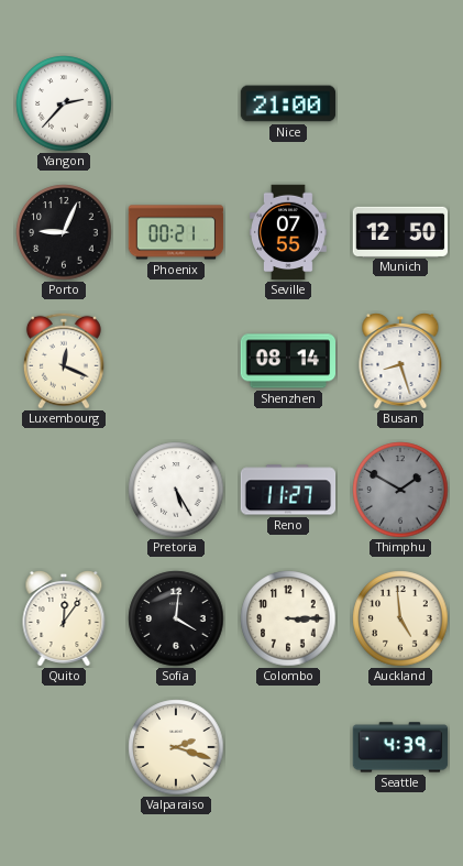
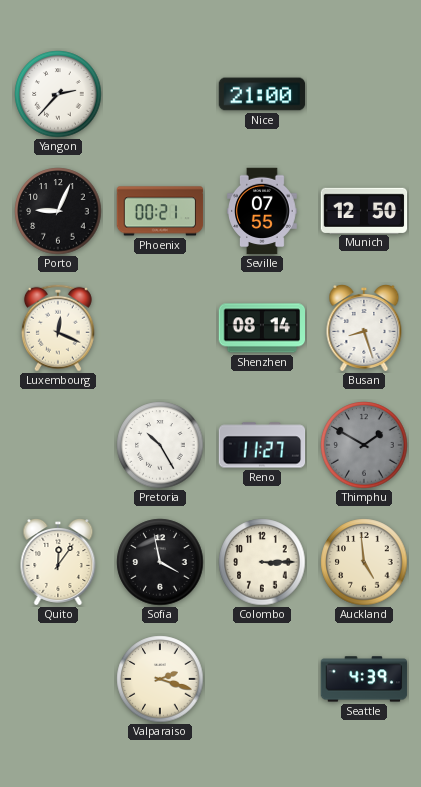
Pretoria: 5:25 -> 10:25 (160, 445)
Sofia: 4:01 -> 3:58 (160, 562)
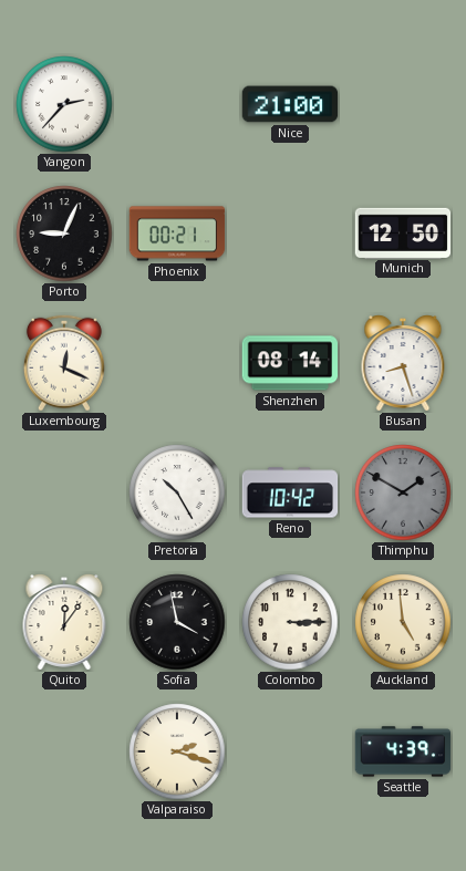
Seville: 07:55 -> none (263, 211)
Reno: 11:27 -> 10:42 (290, 492)
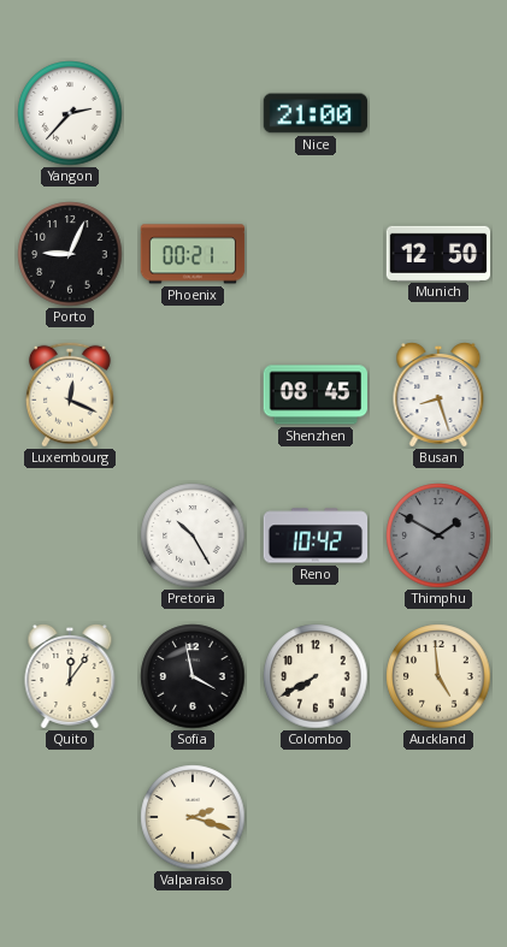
Shenzhen: 08:14 -> 08:45 (316, 395)
Colombo: 3:15 -> 7:40 (316, 676)
Seattle: 4:39 -> none (403, 751)
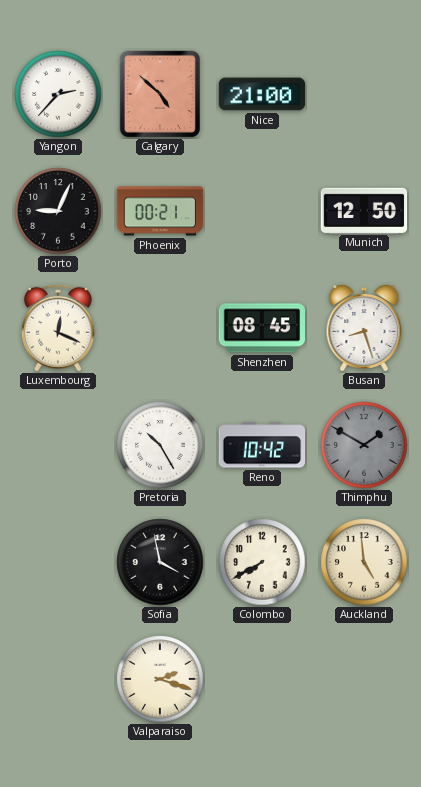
Calgary: none -> 4:52 (160, 93)
Quito: 12:06 -> none (70, 677)
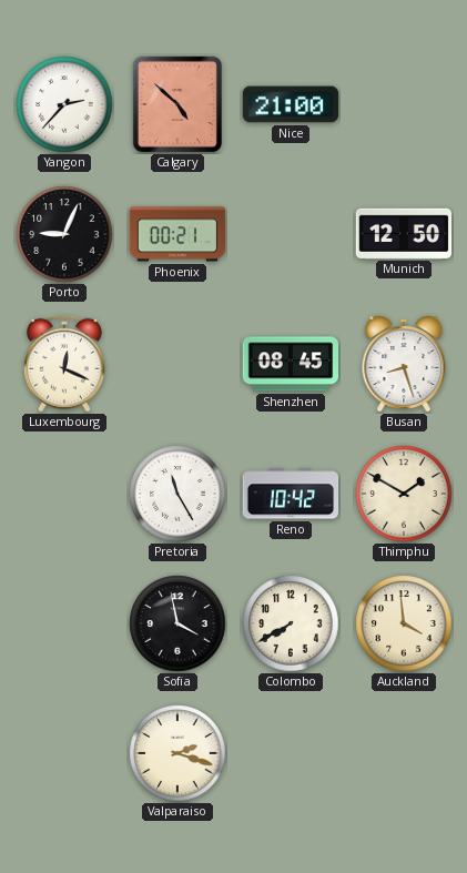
Pretoria: 10:25 -> 11:25 (177, 494)
Thimphu dial: grey -> cream (404, 494)
Auckland: 4:59 -> 3:59 (404, 623)
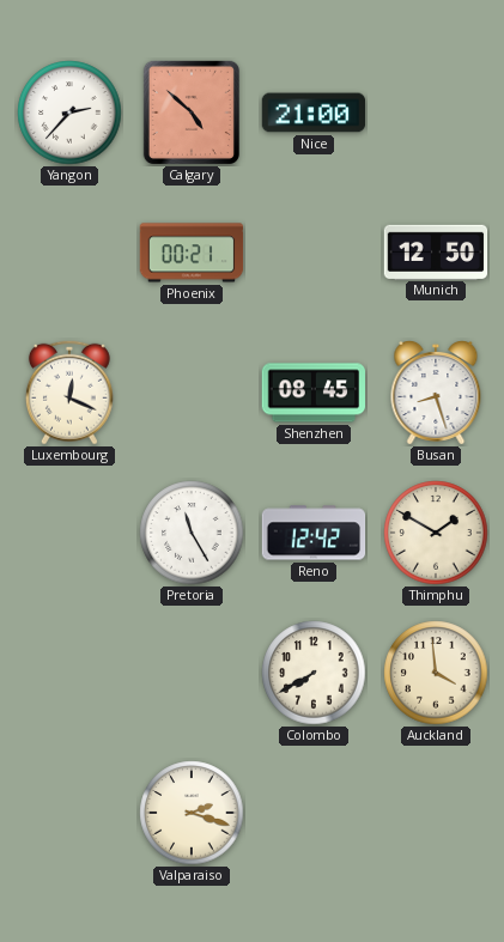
Porto: 9:04 -> none (64, 234)
Reno: 10:42 -> 12:42 (314, 533)
Sofia: 3:58 -> none (177, 623)
